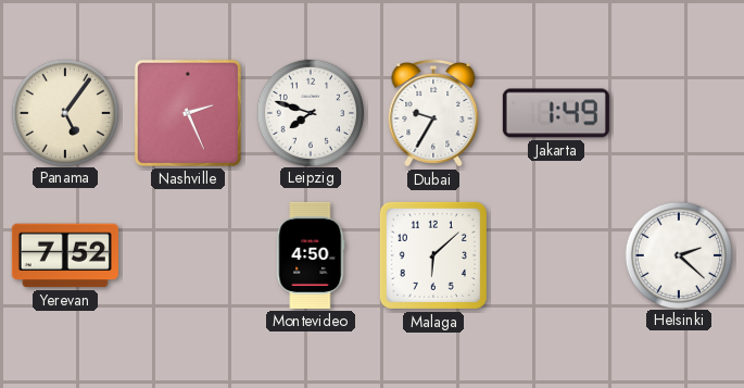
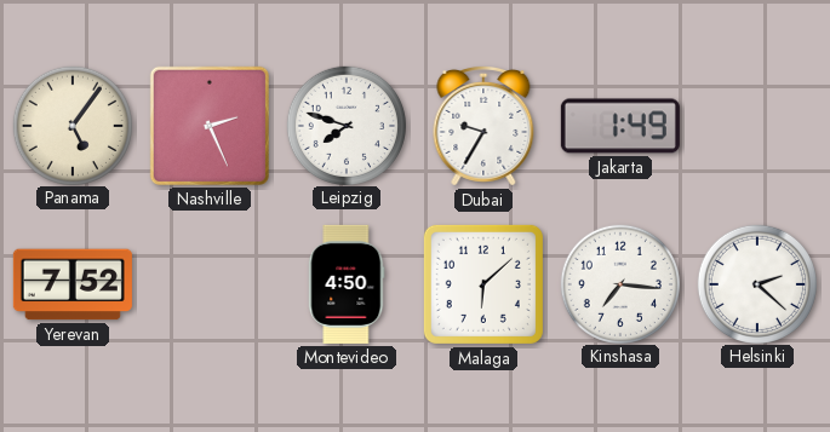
Kinshasa: none -> 7:16 (620, 283)
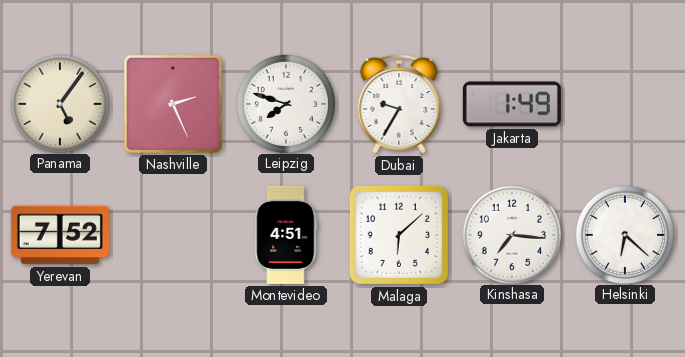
Montevideo: 4:50 -> 4:51 (286, 235)
Helsinki: 2:22 -> 6:22 (625, 234)
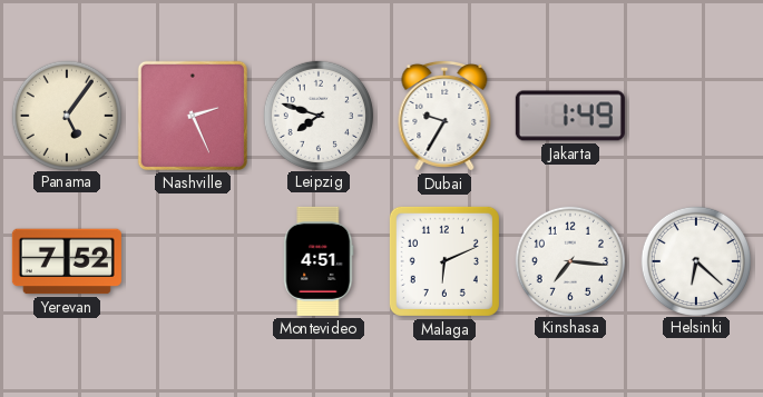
Malaga: 6:08 -> 6:11 (444, 261)
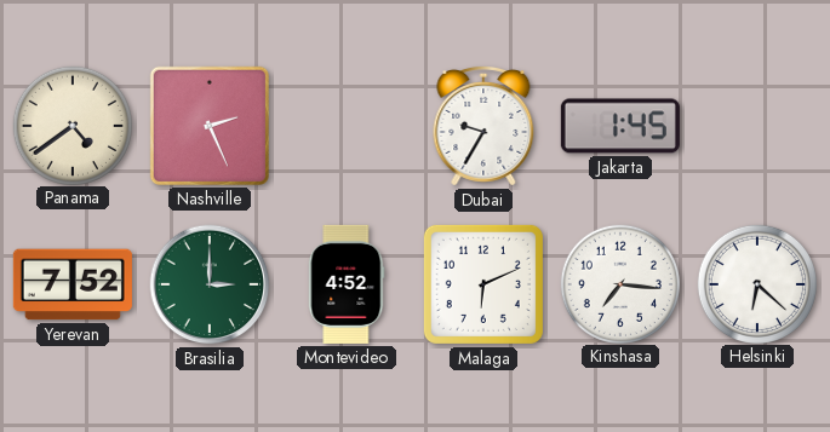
Panama: 5:06 -> 4:39 (73, 125)
Leipzig: 7:48 -> none (319, 115)
Jakarta: 1:49 -> 1:45 (620, 126)
Brasilia: none -> 3:00 (210, 284)
Montevideo: 4:51 -> 4:52 (347, 284)
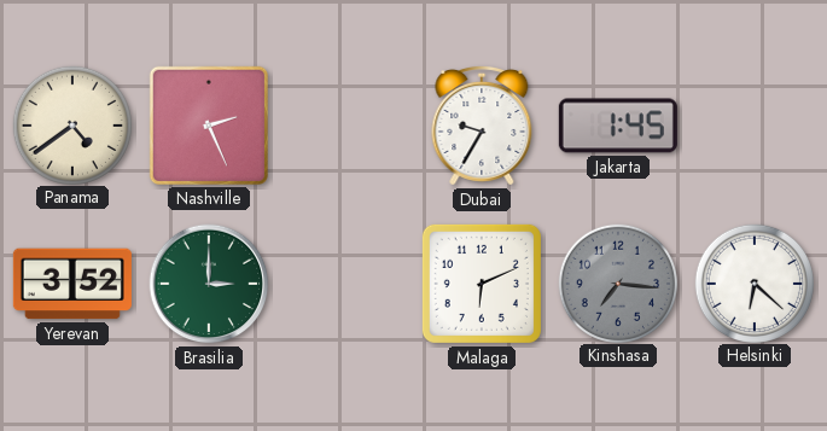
Yerevan: 7:52 -> 3:52 (72, 284)
Montevideo: 4:52 -> none (347, 284)
Kinshasa dial: white -> grey (618, 283)
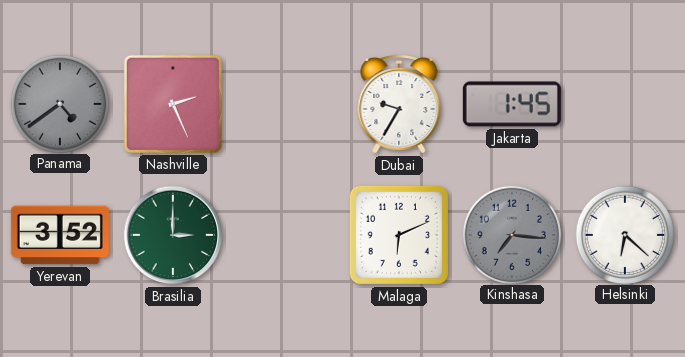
Panama dial: cream -> grey (60, 103)
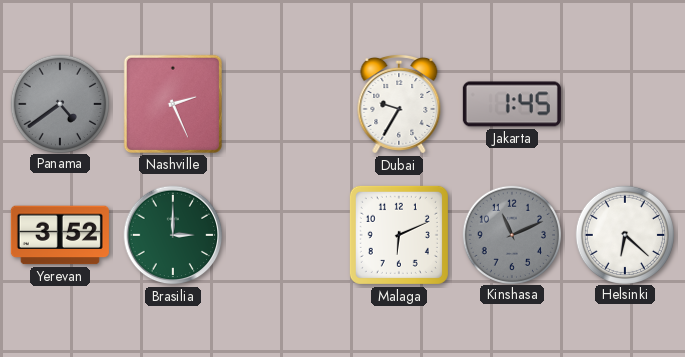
Kinshasa: 7:16 -> 11:11 (512, 234)
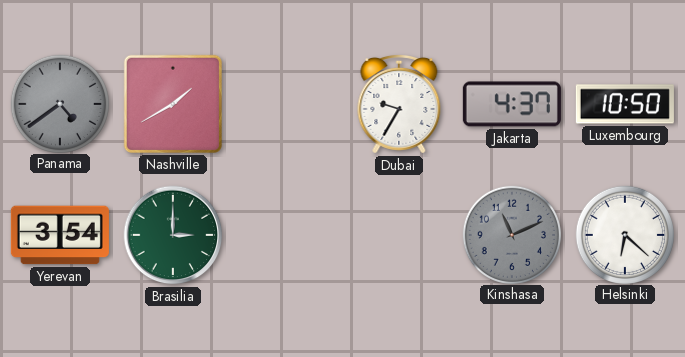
Nashville: 2:26 -> 1:40 (173, 104)
Jakarta: 1:45 -> 4:37 (512, 104)
Luxembourg: none -> 10:50 (625, 104)
Yerevan: 3:52 -> 3:54 (60, 235)
Malaga: 6:11 -> none (399, 235)
